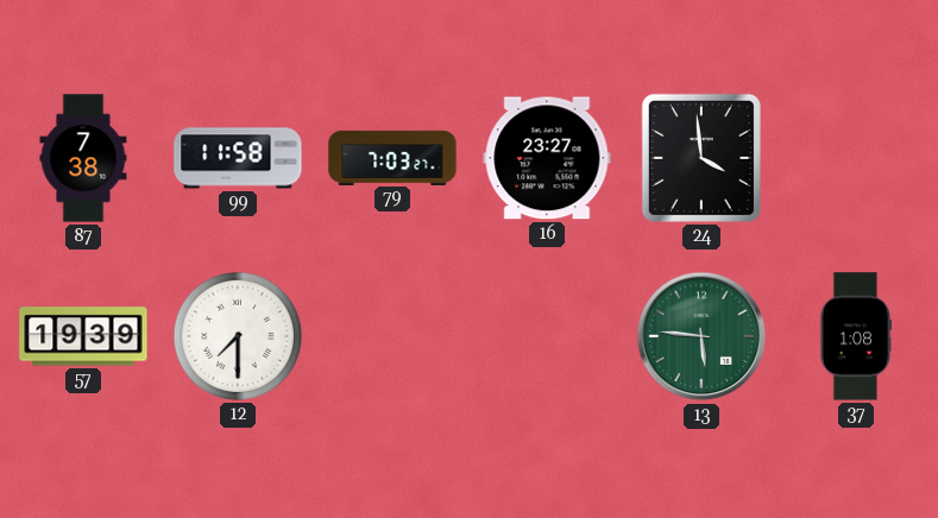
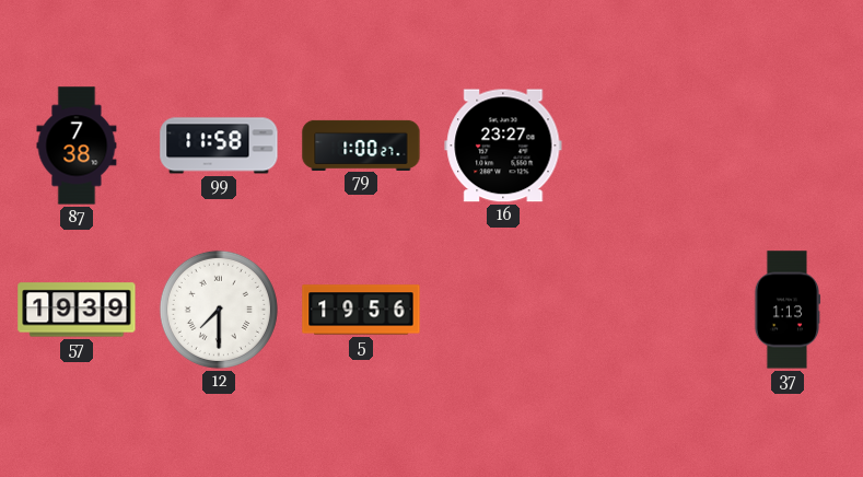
79: 7:03 -> 1:00 (361, 144)
24: 3:59 -> none (701, 158)
5: none -> 19:56 (361, 310)
13: 5:46 -> none (701, 336)
37: 1:08 -> 1:13 (788, 310)
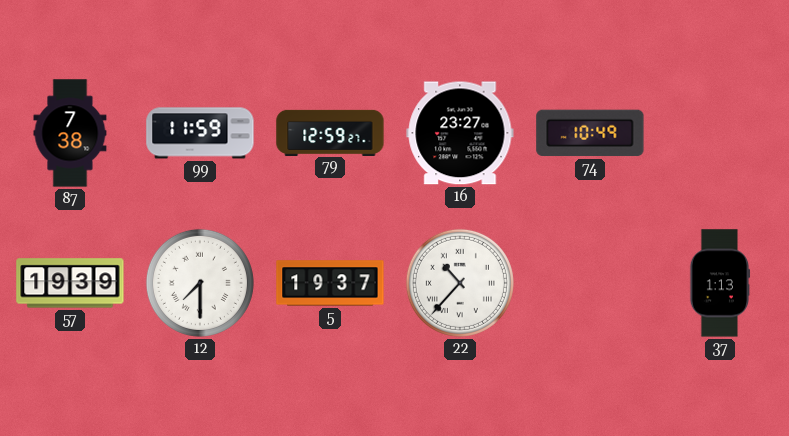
99: 11:58 -> 11:59 (200, 133)
79: 1:00 -> 12:59 (330, 132)
74: none -> 10:49 (590, 133)
5: 19:56 -> 19:37 (330, 283)
22: none -> 10:37 (460, 283)
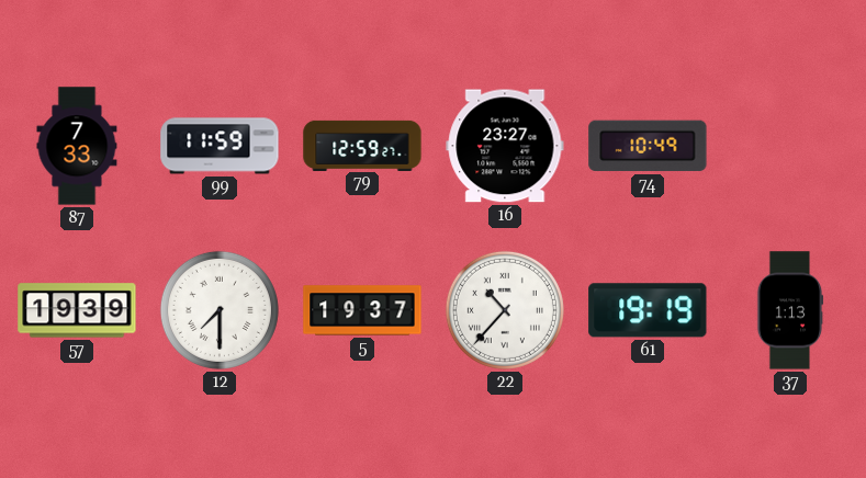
87: 7:38 -> 7:33 (77, 146)
61: none -> 19:19 (648, 310)
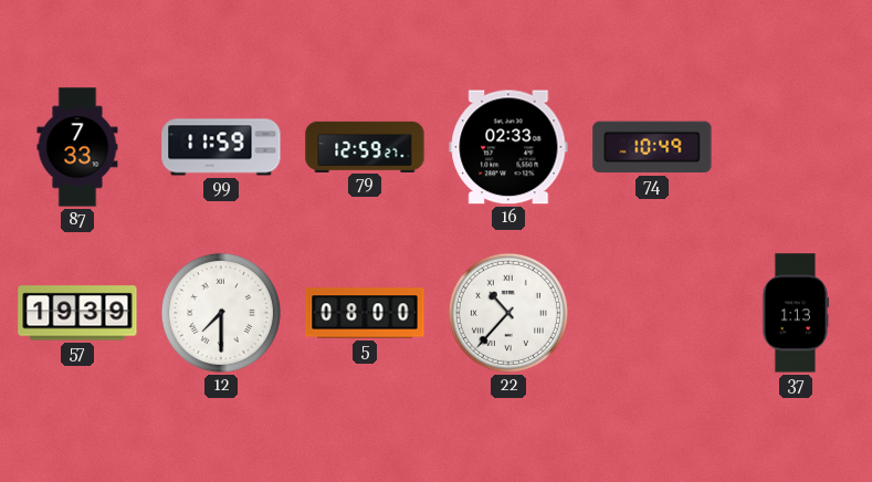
16: 23:27 -> 02:33 (508, 147)
5: 19:37 -> 08:00 (365, 313)
61: 19:19 -> none (648, 310)
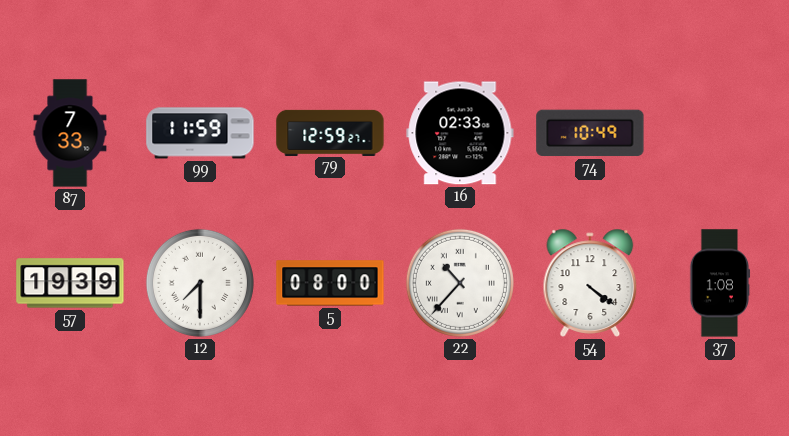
54: none -> 4:21 (590, 283)
37: 1:13 -> 1:08 (720, 283)
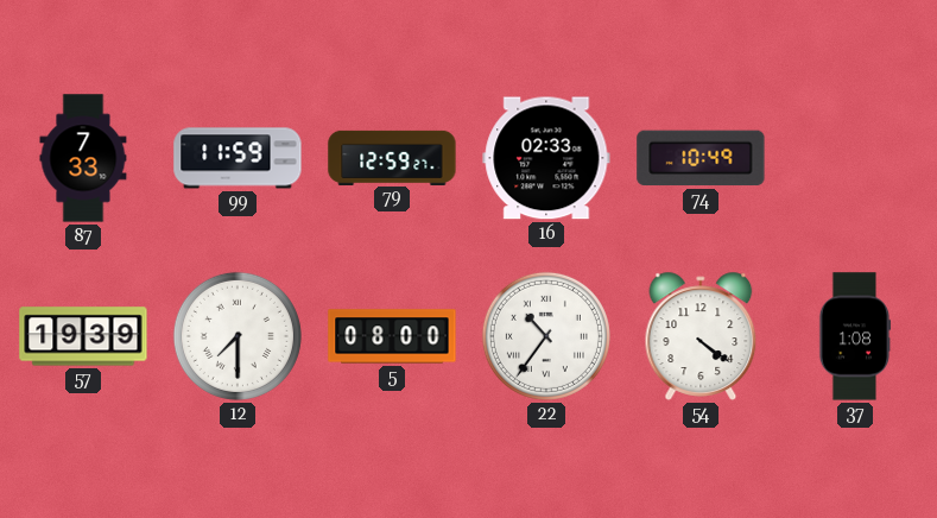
22: 10:37 -> 10:36 (546, 336)
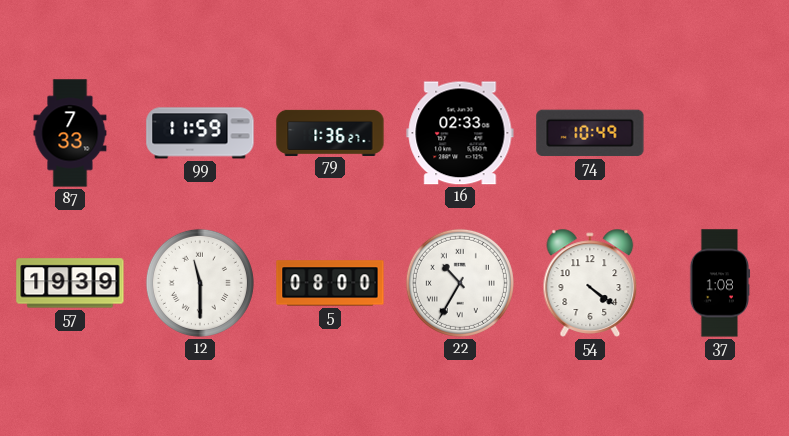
79: 12:59 -> 1:36 (330, 132)
12: 7:30 -> 11:30 (200, 283)
22: 10:36 -> 10:35 (460, 283)
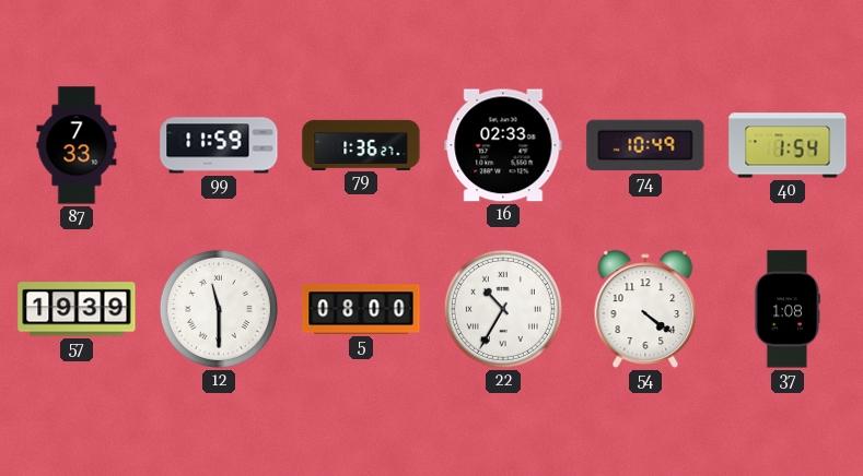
40: none -> 1:54 (788, 145)
